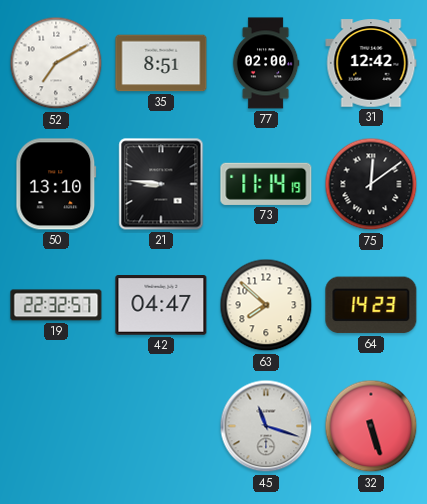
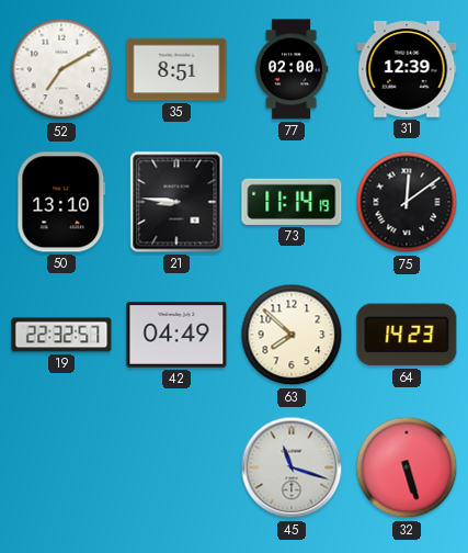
31: 12:42 -> 12:39 (407, 69)
42: 04:47 -> 04:49 (176, 335)
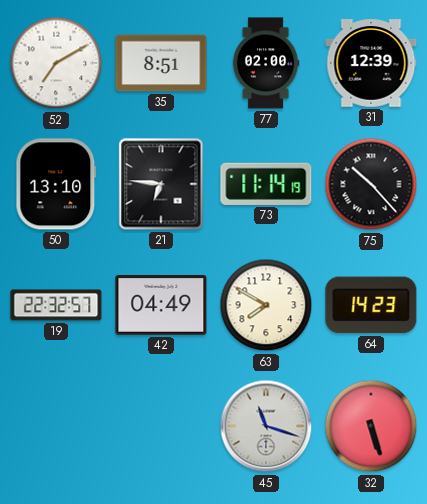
21: 8:46 -> 6:46 (161, 184)
75: 12:09 -> 10:23 (371, 184)
63: 7:52 -> 7:50 (266, 305)
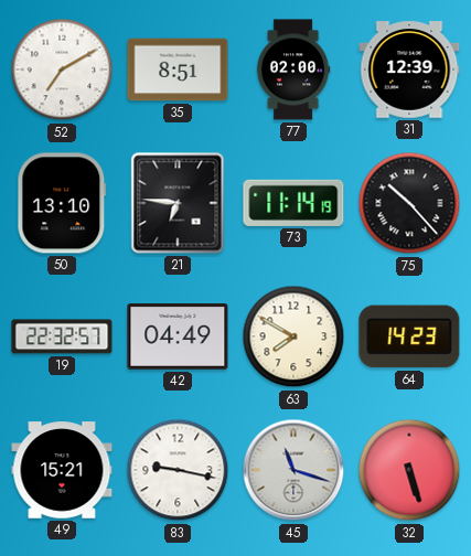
49: none -> 15:21 (62, 470)
83: none -> 9:17 (178, 470)
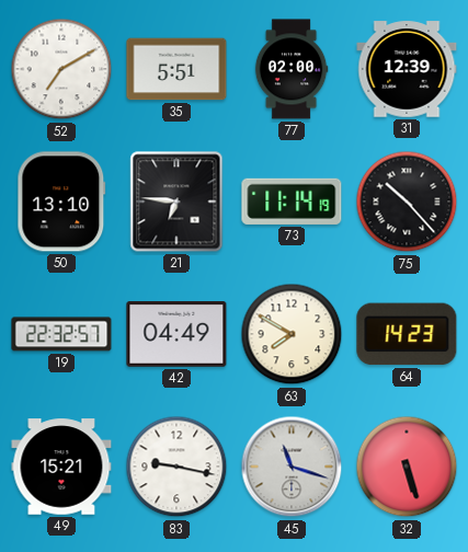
35: 8:51 -> 5:51 (176, 69)
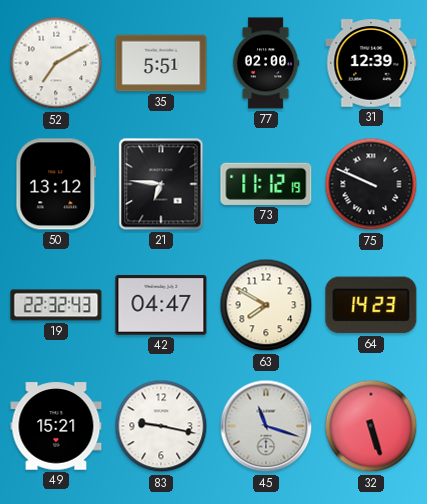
50: 13:10 -> 13:12 (56, 184)
73: 11:14 -> 11:12 (266, 184)
75: 10:23 -> 9:49 (371, 184)
19: 22:32:57 -> 22:32:43 (56, 305)
42: 04:49 -> 04:47 (161, 305)
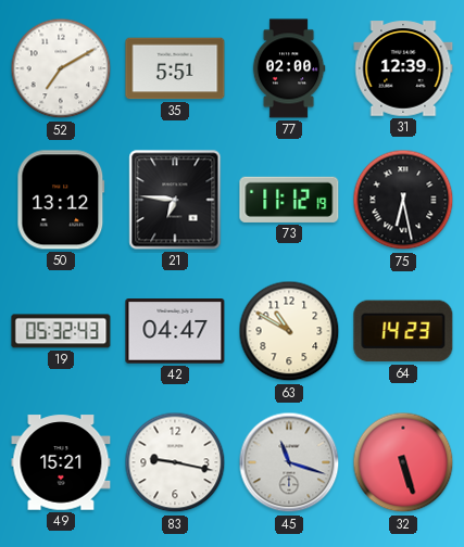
75: 9:49 -> 6:28 (403, 200)
19: 22:32 -> 05:32 (61, 331)
63: 7:50 -> 10:50 (289, 331)
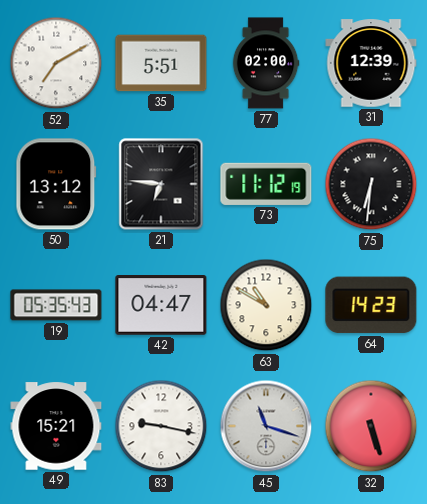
75: 6:28 -> 6:31 (371, 184)
19: 05:32 -> 05:35 (56, 305)
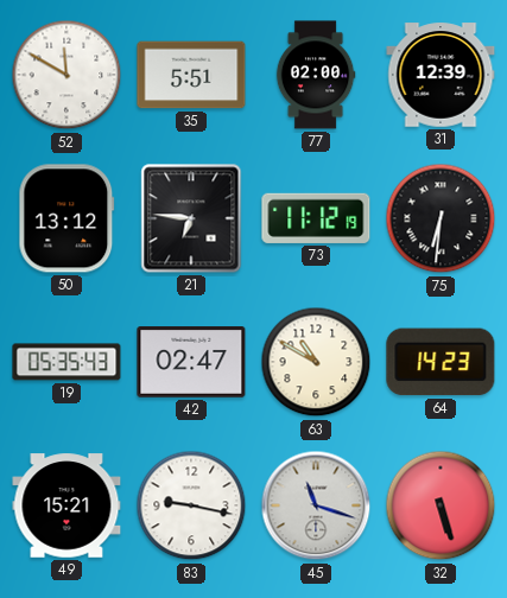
52: 7:10 -> 11:50 (66, 75)
42: 04:47 -> 02:47 (191, 362)
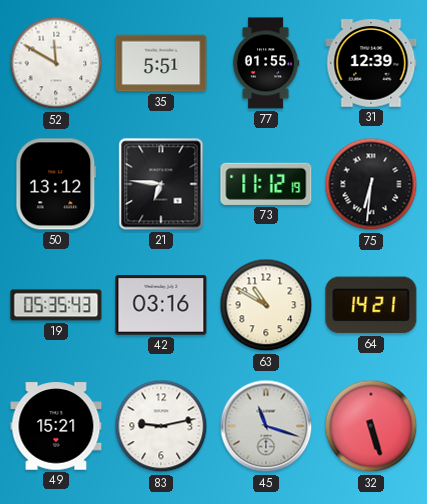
77: 02:00 -> 01:55 (266, 63)
42: 02:47 -> 03:16 (161, 305)
64: 14:23 -> 14:21 (371, 305)
83: 9:17 -> 9:13 (161, 426)
